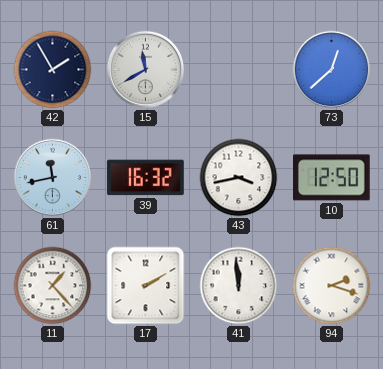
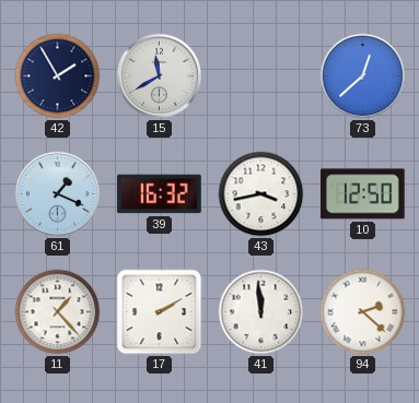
61: 11:43 -> 1:19 (58, 194)
94: 2:18 -> 2:22 (363, 312)
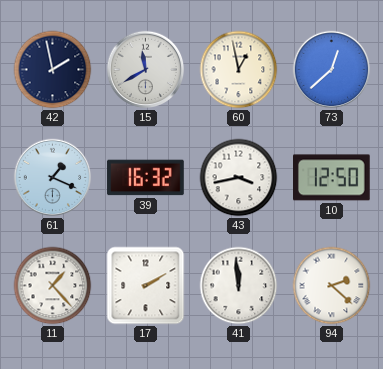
42: 1:55 -> 1:58 (53, 70)
60: none -> 12:58 (239, 70)
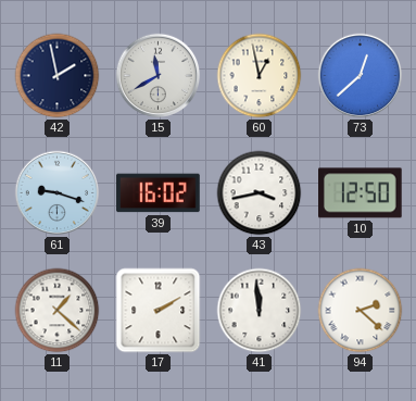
61: 1:19 -> 9:18 (58, 193)
39: 16:32 -> 16:02 (159, 193)
11: 1:23 -> 1:22 (58, 311)
